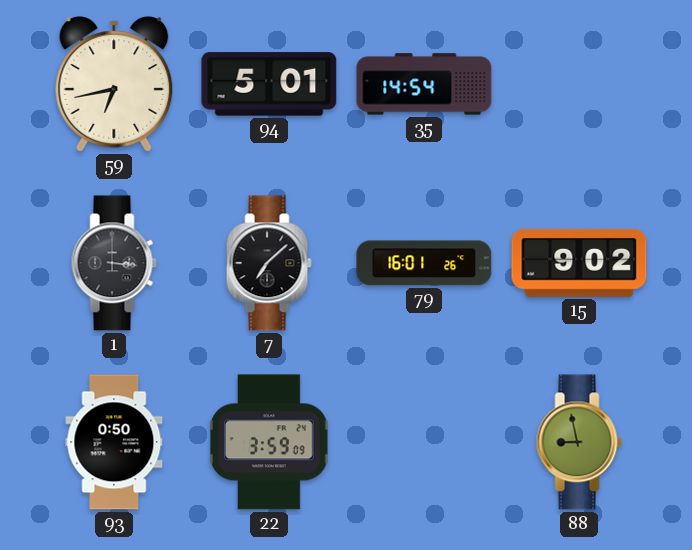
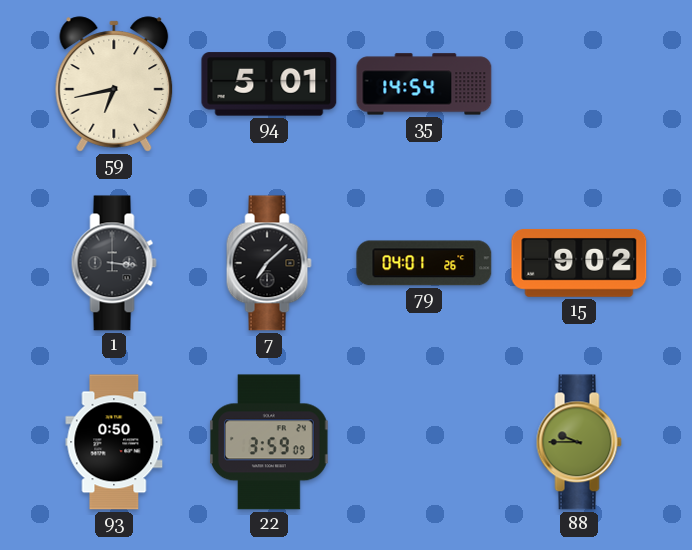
79: 16:01 -> 04:01 (424, 263)
88: 8:58 -> 9:45 (579, 442)
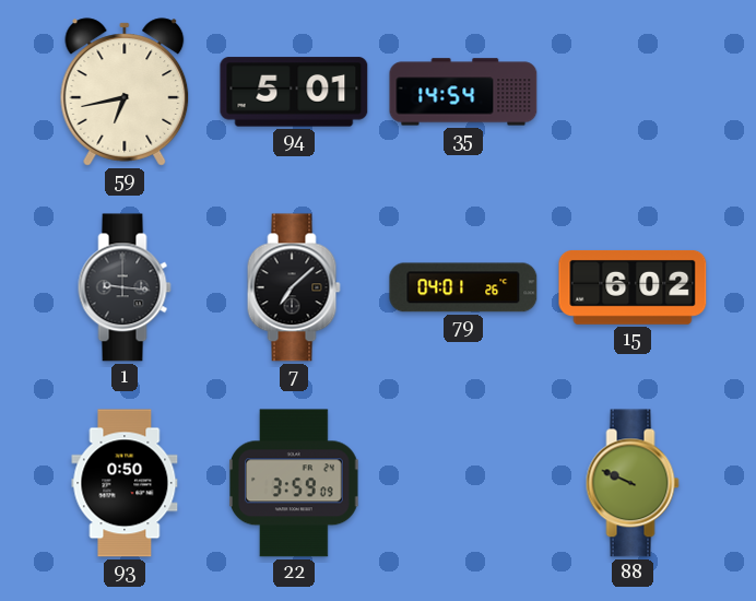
1: 3:16 -> 9:16 (125, 287)
15: 9:02 -> 6:02 (633, 287)
88: 9:45 -> 9:49 (633, 483)
